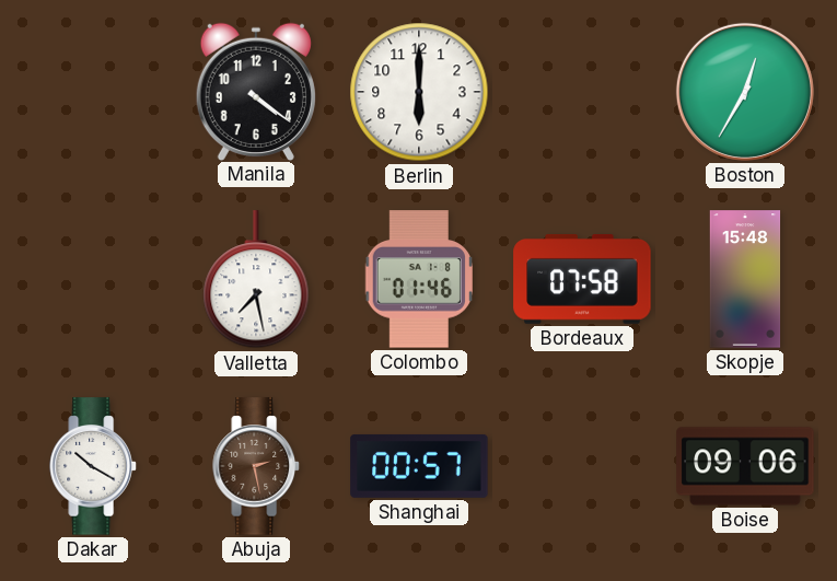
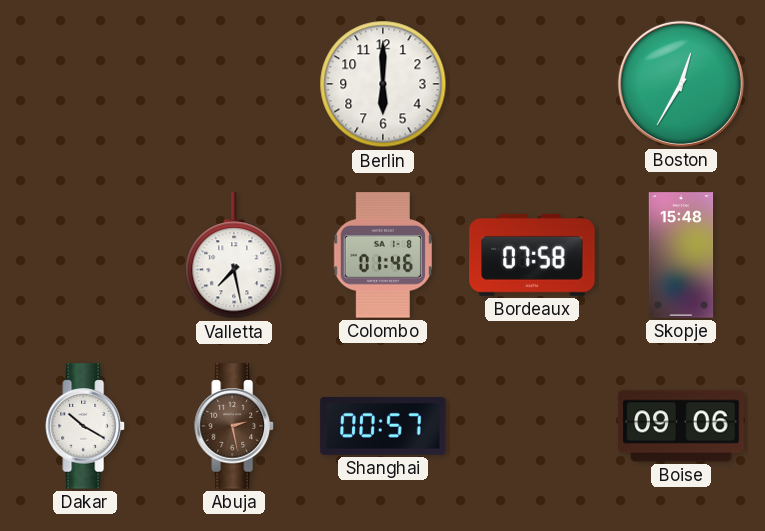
Manila: 4:21 -> none (256, 91)
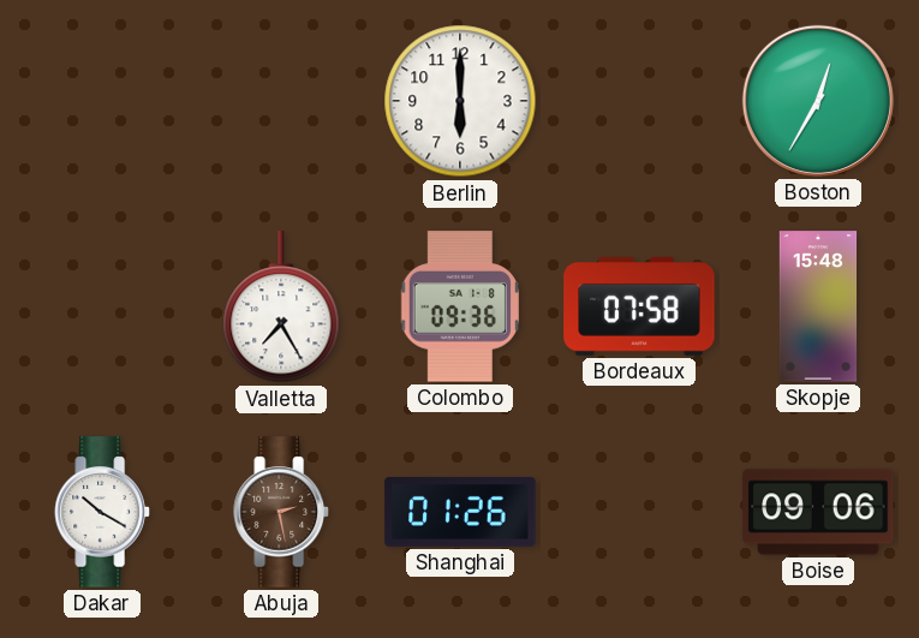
Valletta: 7:28 -> 7:25 (281, 308)
Colombo: 01:46 -> 09:36 (460, 306)
Shanghai: 00:57 -> 01:26 (460, 512)
